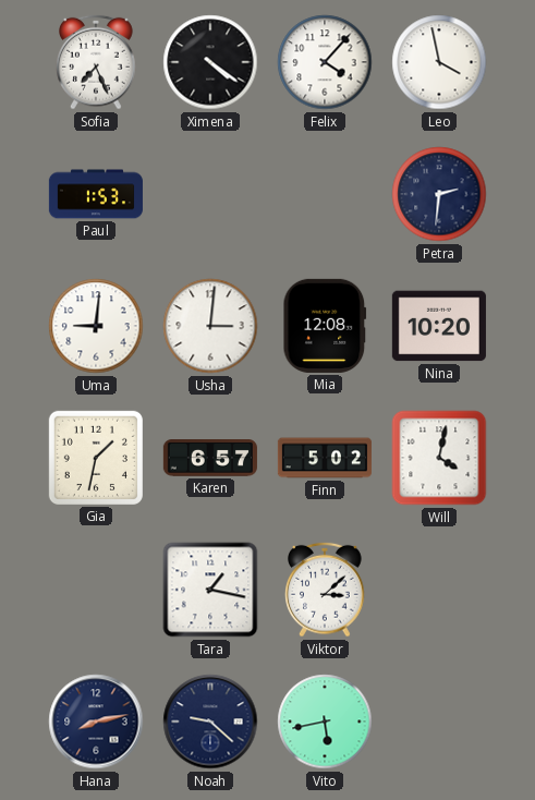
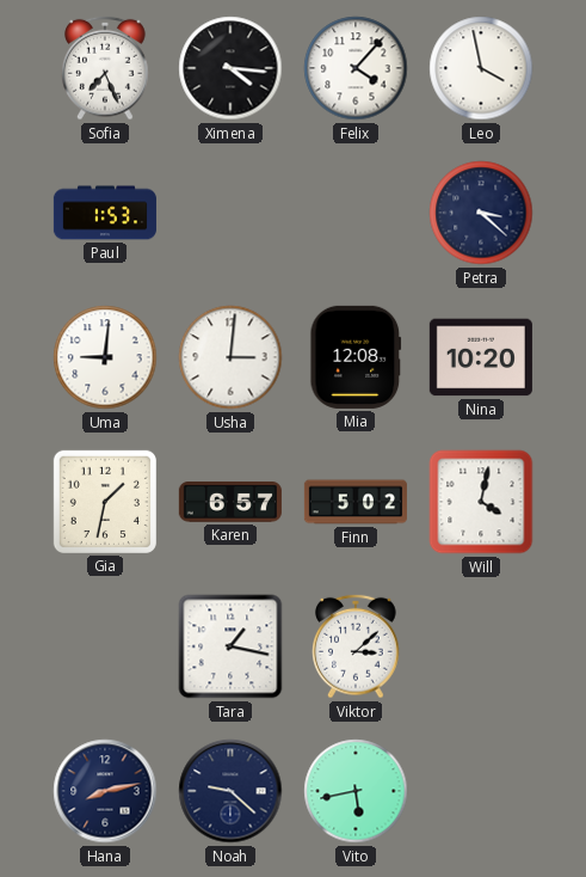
Ximena: 4:21 -> 4:16 (230, 68)
Petra: 2:31 -> 3:22 (481, 213)
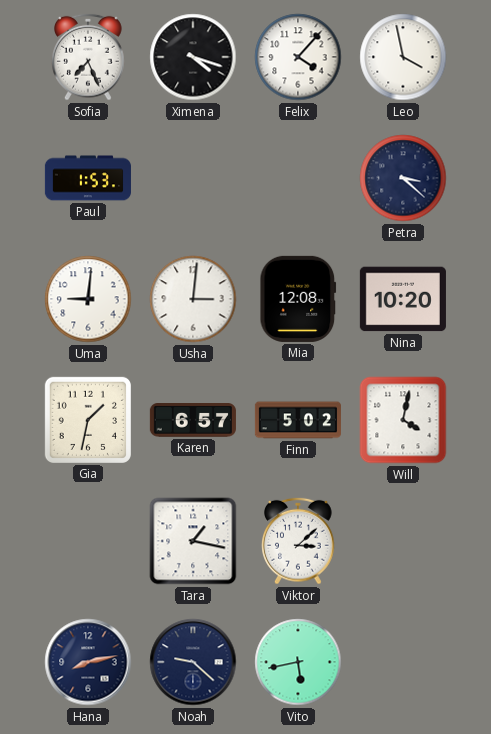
Ximena: 4:16 -> 4:18 (193, 57)
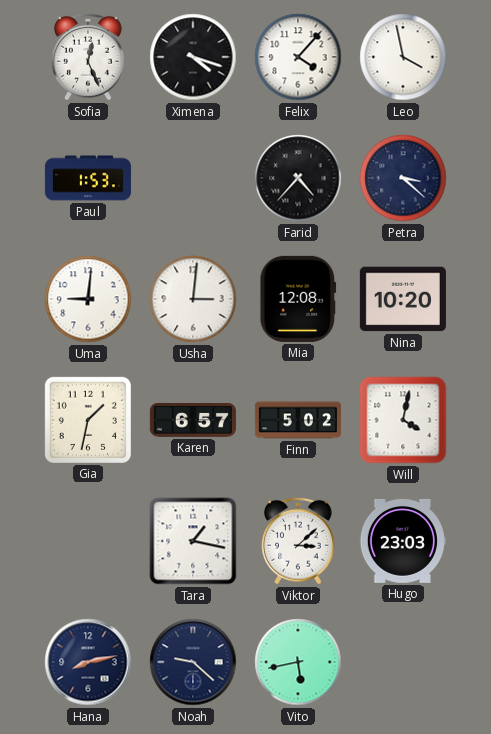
Sofia: 7:26 -> 12:26 (89, 57)
Farid: none -> 4:37 (298, 178)
Hugo: none -> 23:03 (403, 541)
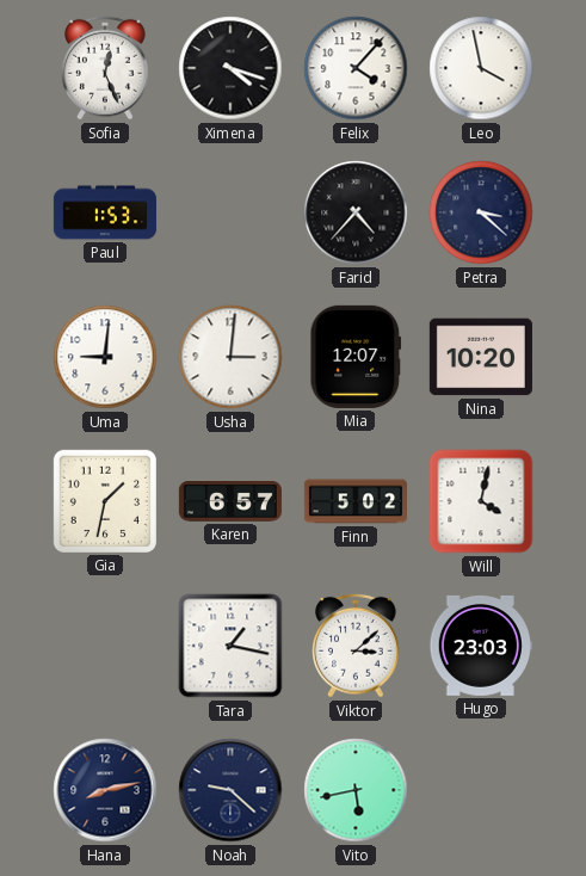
Mia: 12:08 -> 12:07 (356, 357)
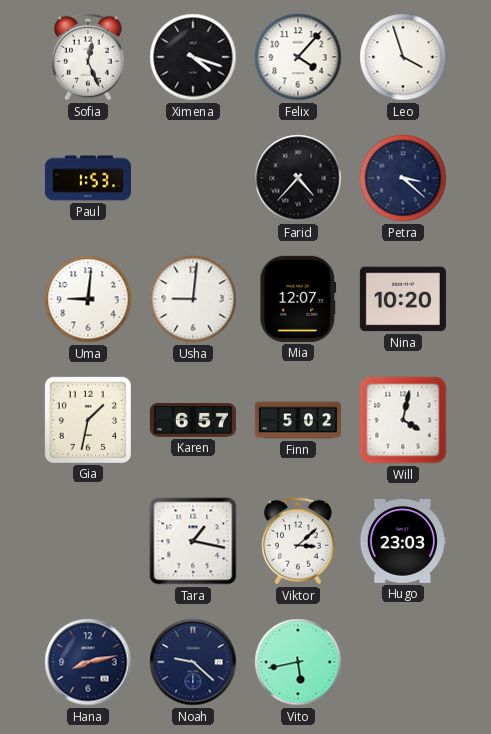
Leo: 3:58 -> 3:57 (403, 57)
Usha: 3:01 -> 9:01 (193, 299)
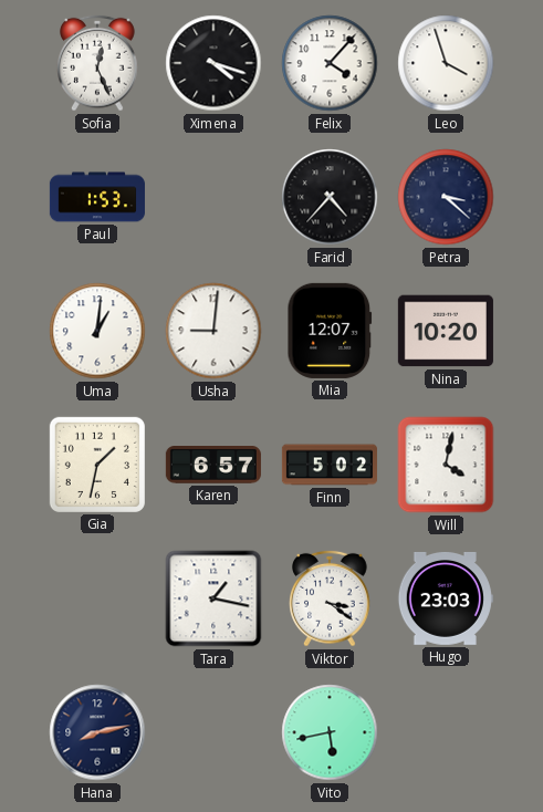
Uma: 9:01 -> 1:01 (97, 331)
Viktor: 3:08 -> 3:21 (331, 598)
Noah: 9:22 -> none (193, 662)
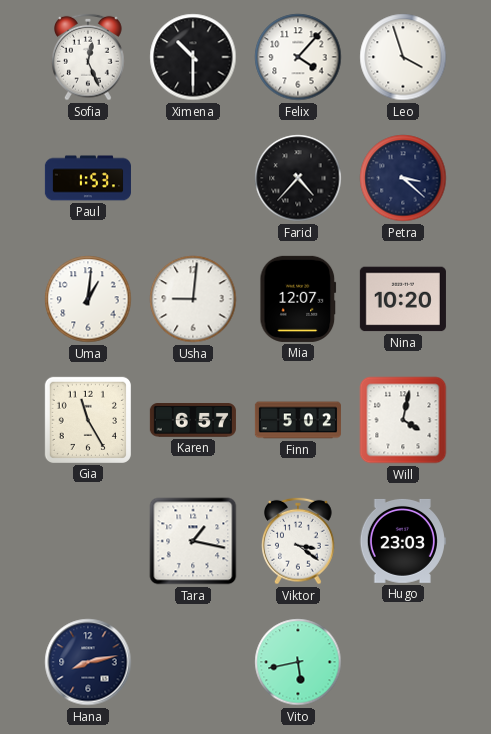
Ximena: 4:18 -> 10:30 (193, 57)
Gia: 1:32 -> 11:25 (88, 420)
